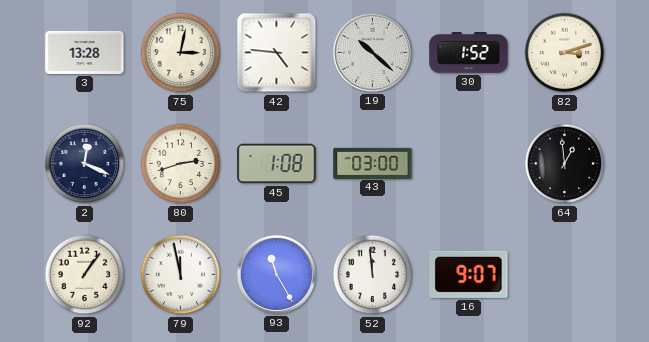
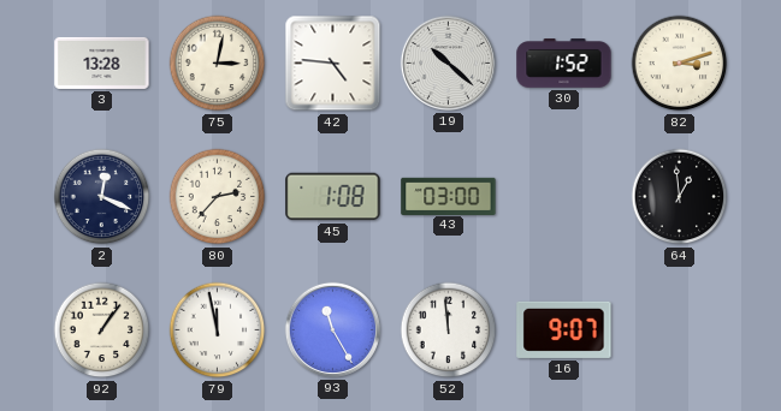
80: 2:42 -> 2:37 (218, 197)
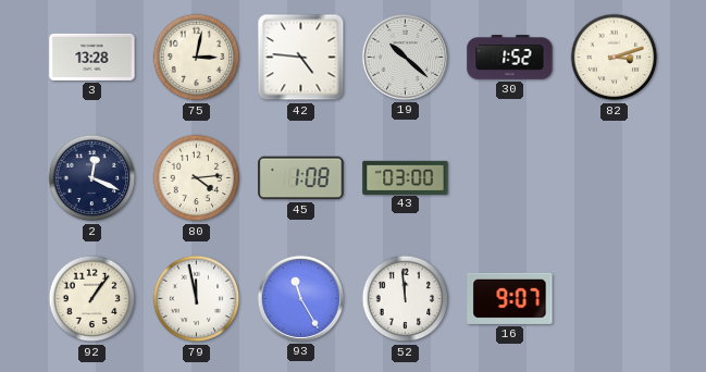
80: 2:37 -> 4:14 (197, 178)
64: 12:59 -> none (680, 197)
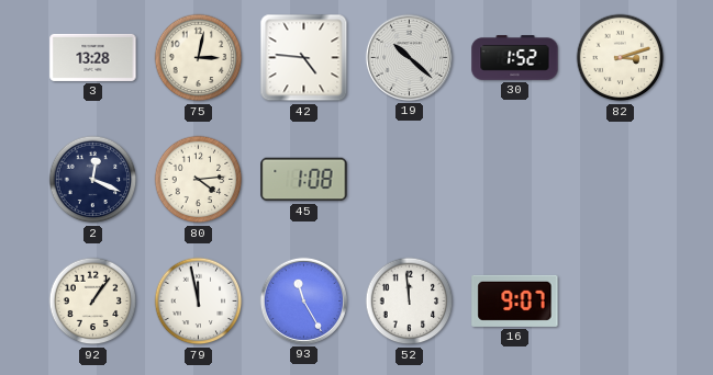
43: 03:00 -> none (406, 177)
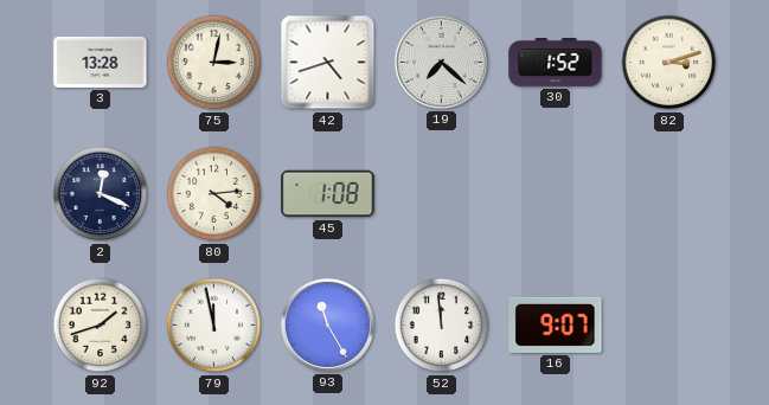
42: 4:46 -> 4:42 (328, 63)
19: 10:22 -> 7:22 (441, 62)
92: 1:06 -> 1:42 (101, 326)
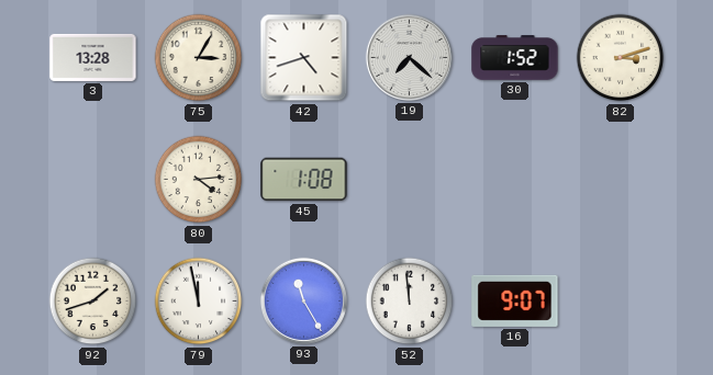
75: 3:02 -> 3:05 (199, 58)
2: 12:19 -> none (101, 194)
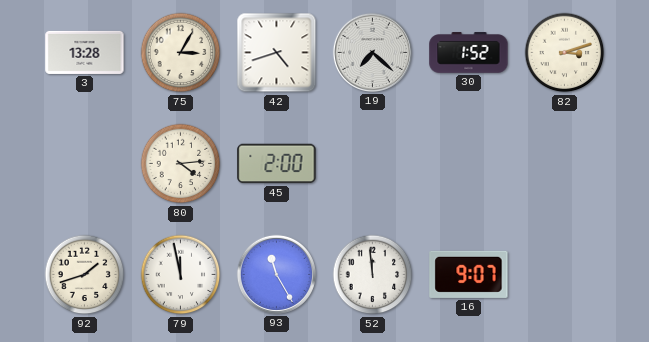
45: 1:08 -> 2:00 (277, 164)
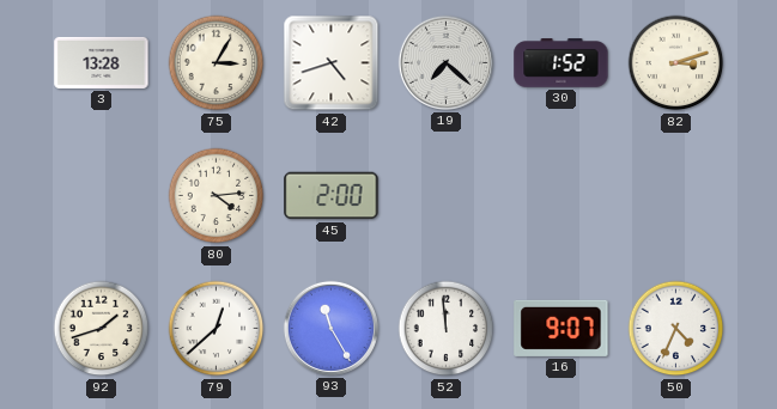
79: 11:58 -> 12:38 (217, 329)
50: none -> 4:34 (676, 329)
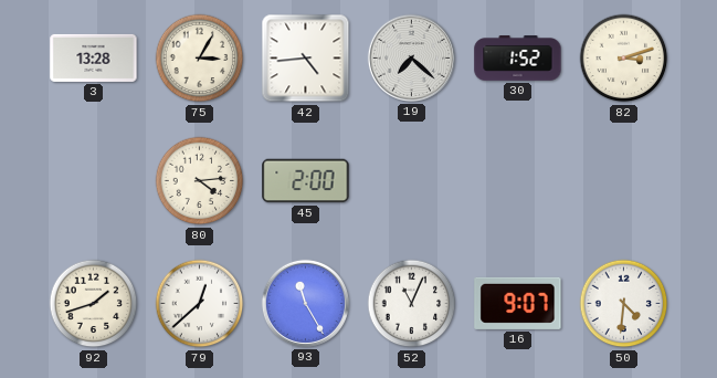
42: 4:42 -> 4:44 (306, 59)
52: 11:59 -> 11:04 (412, 304)
50: 4:34 -> 4:31 (624, 304)
